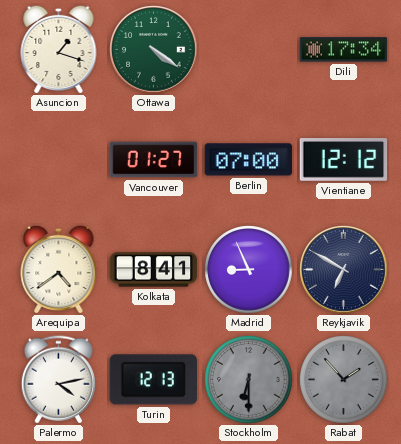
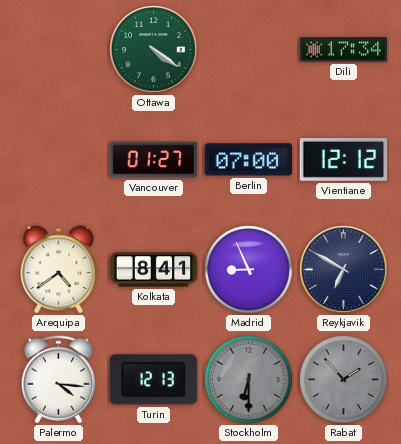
Asuncion: 1:18 -> none (59, 49)
Palermo: 4:13 -> 4:16 (58, 380)
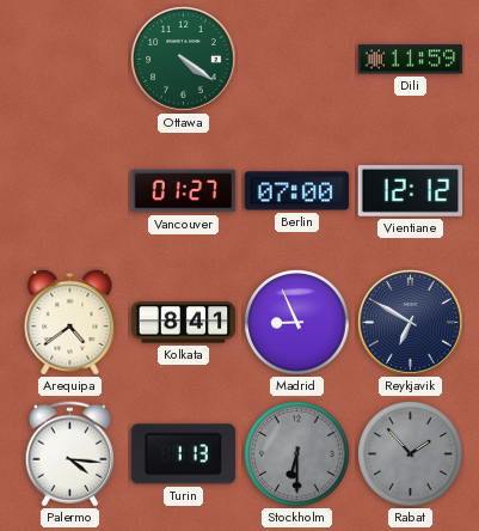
Dili: 17:34 -> 11:59 (411, 60)
Turin: 12:13 -> 1:13 (183, 454)
